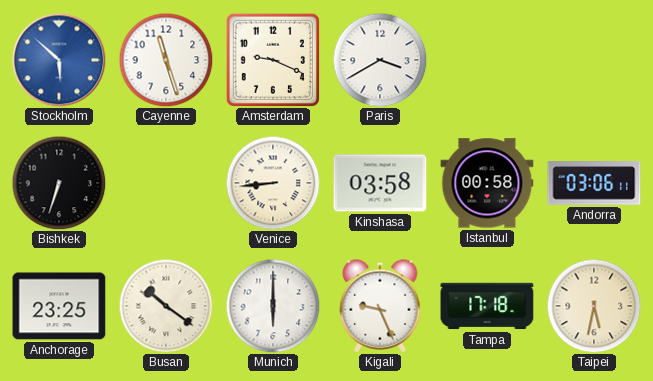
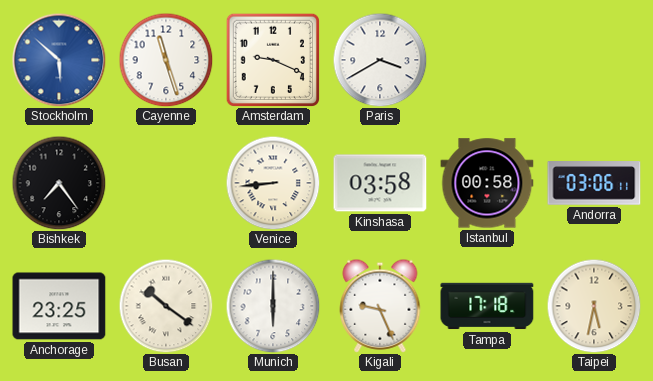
Bishkek: 6:33 -> 7:24 (59, 183)
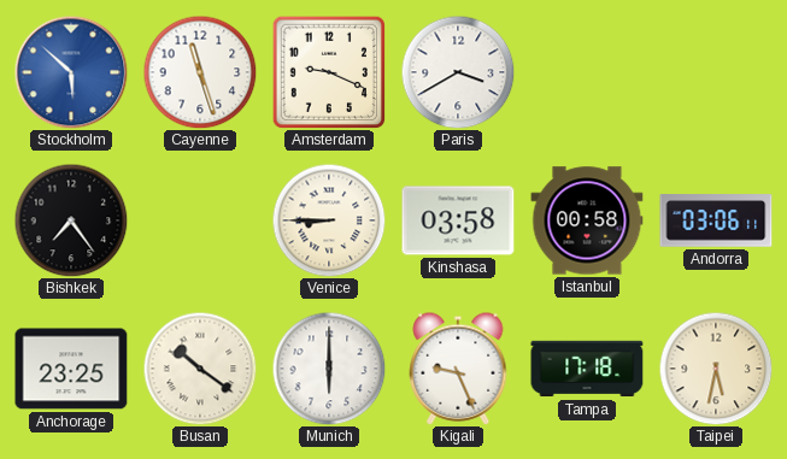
Venice: 8:44 -> 8:45 (329, 220)
